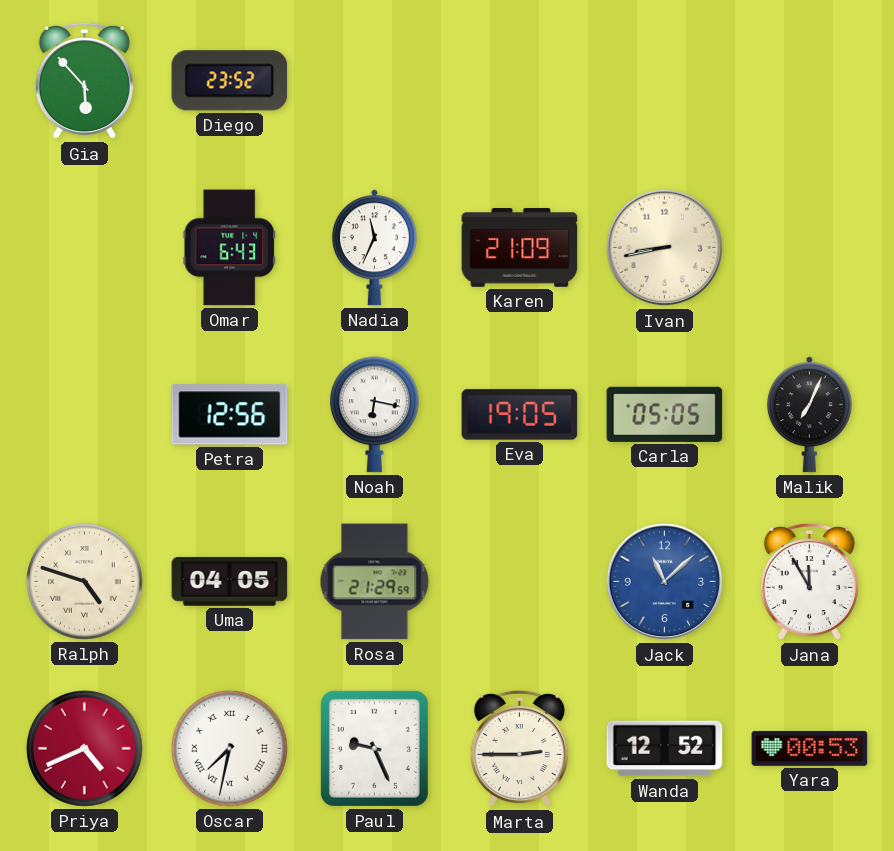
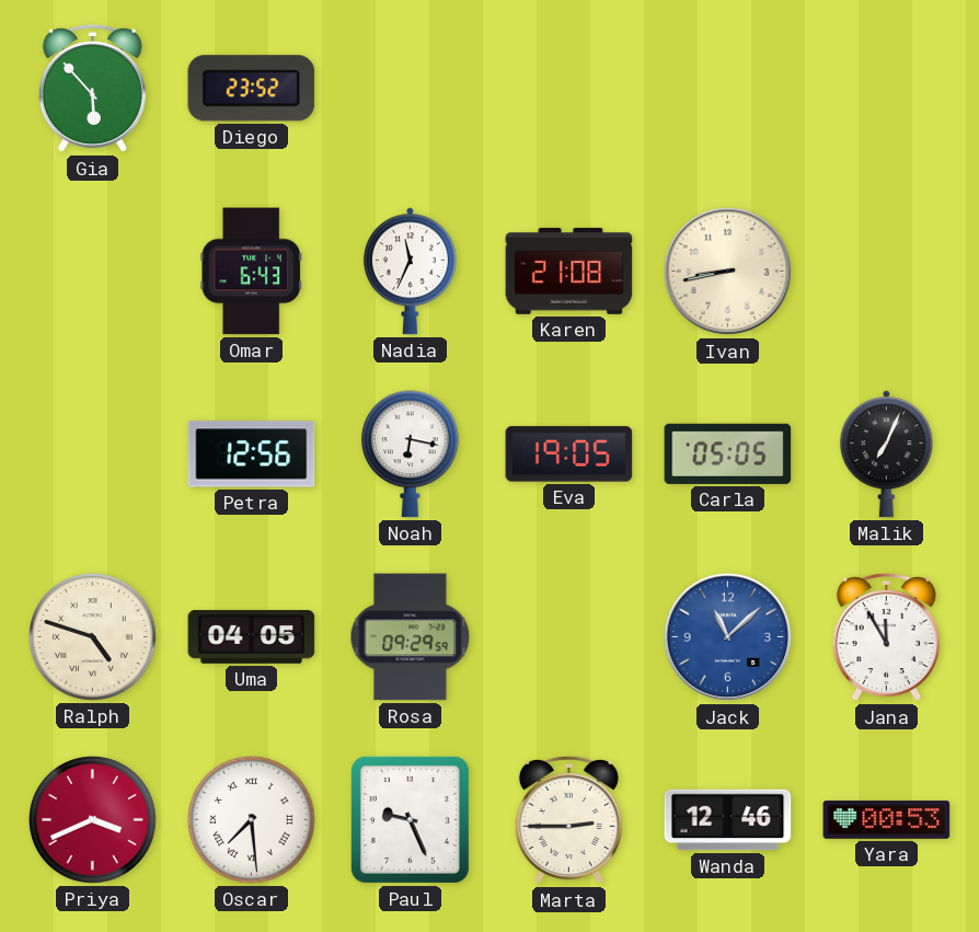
Karen: 21:09 -> 21:08 (569, 272)
Rosa: 21:29 -> 09:29 (411, 637)
Priya: 4:41 -> 3:41 (93, 820)
Oscar: 7:32 -> 7:29 (252, 820)
Wanda: 12:52 -> 12:46 (728, 820)
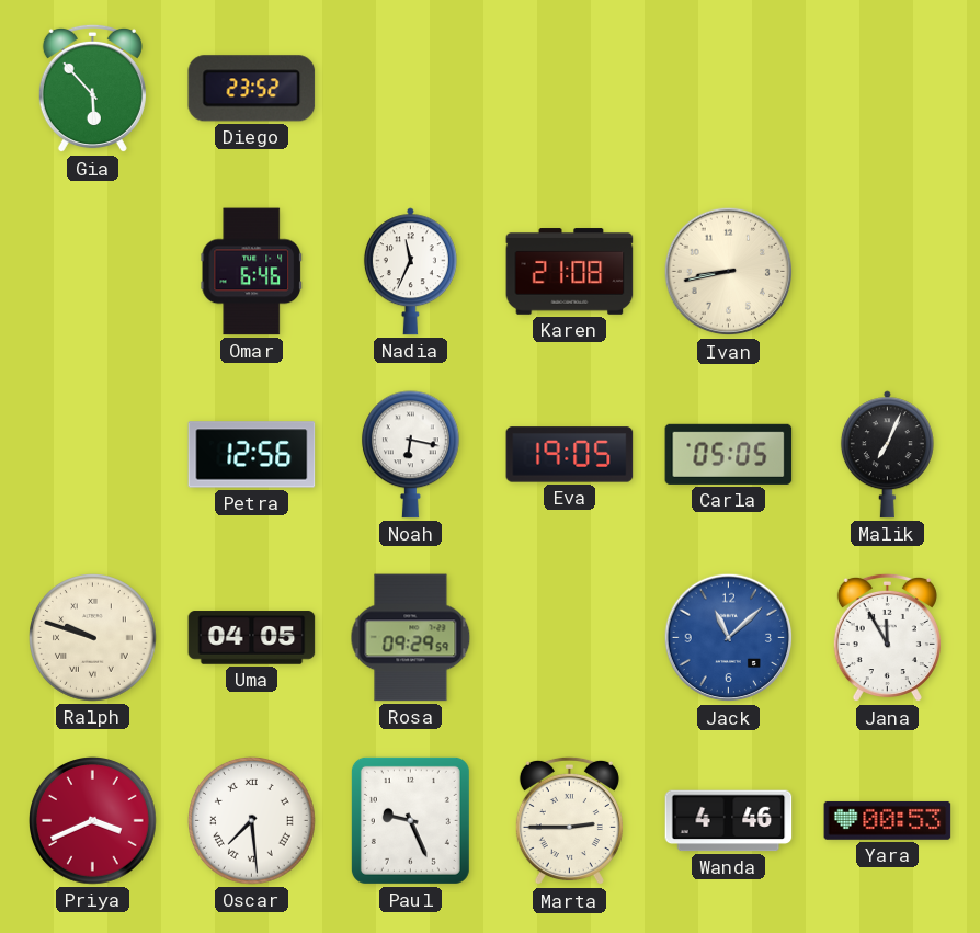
Omar: 6:43 -> 6:46 (251, 272)
Ralph: 4:48 -> 9:48 (93, 638)
Wanda: 12:46 -> 4:46 (729, 821)
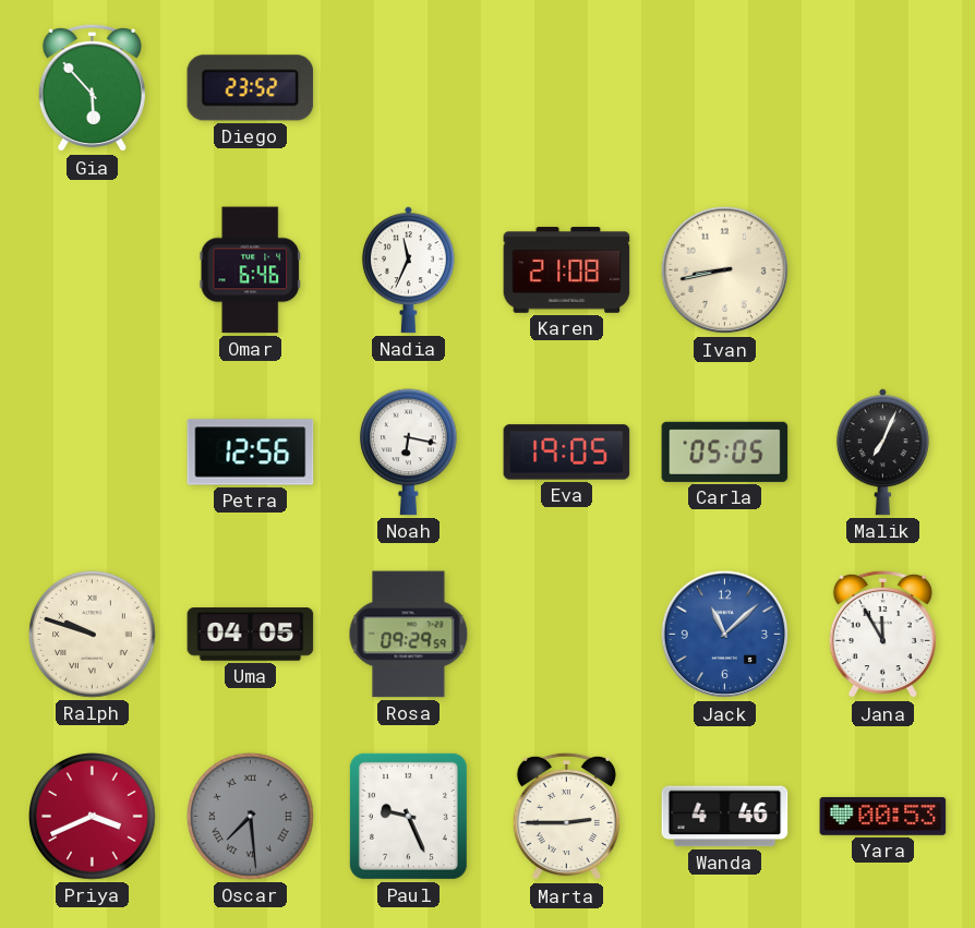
Oscar dial: white -> grey (251, 817)
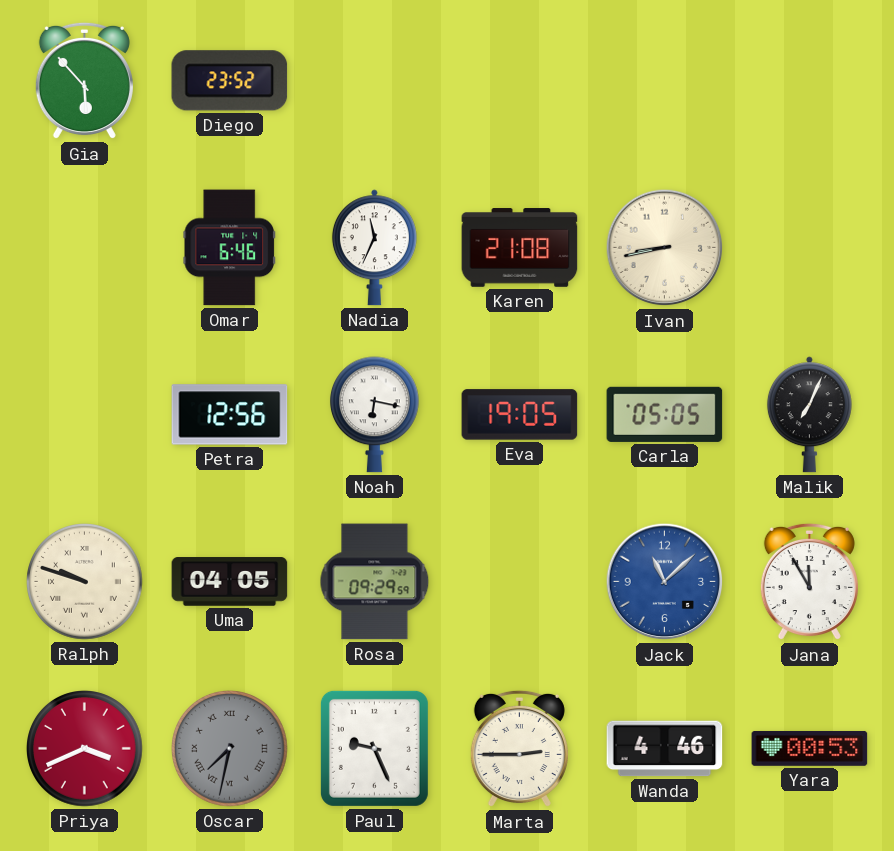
Oscar: 7:29 -> 7:32 (230, 749)
